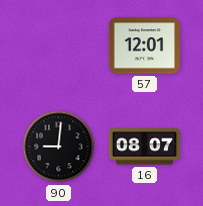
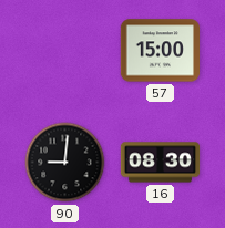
57: 12:01 -> 15:00 (160, 51)
16: 08:07 -> 08:30 (161, 163)
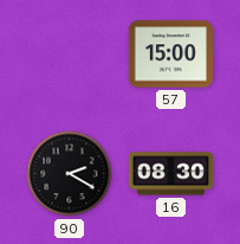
90: 9:01 -> 2:20 (70, 174)
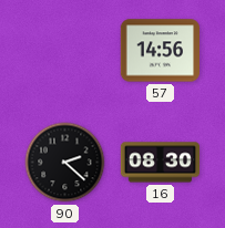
57: 15:00 -> 14:56 (160, 51)
90: 2:20 -> 2:22 (65, 163)
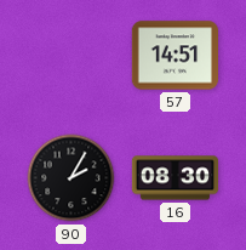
57: 14:56 -> 14:51 (175, 56)
90: 2:22 -> 2:05 (71, 178)
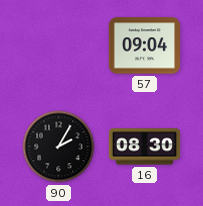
57: 14:51 -> 09:04 (144, 46)
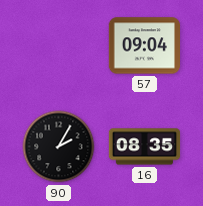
16: 08:30 -> 08:35 (145, 147)
